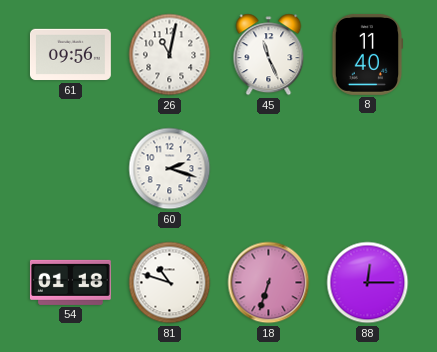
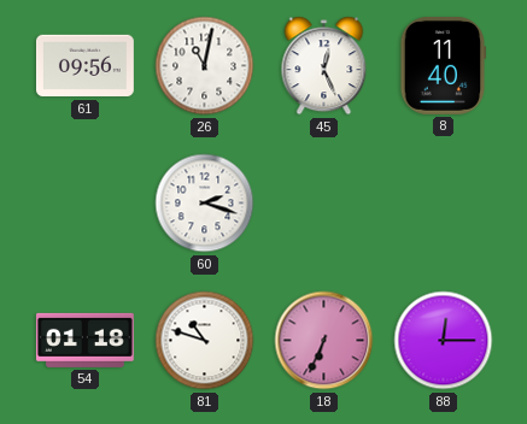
45: 11:26 -> 12:26 (324, 66)
18: 6:33 -> 6:34 (324, 341)
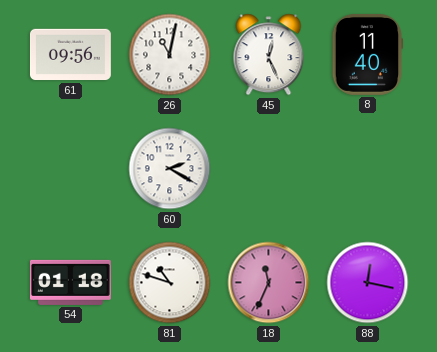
60: 2:18 -> 2:20 (170, 169)
18: 6:34 -> 11:34 (269, 283)
88: 12:15 -> 12:17 (368, 283)
